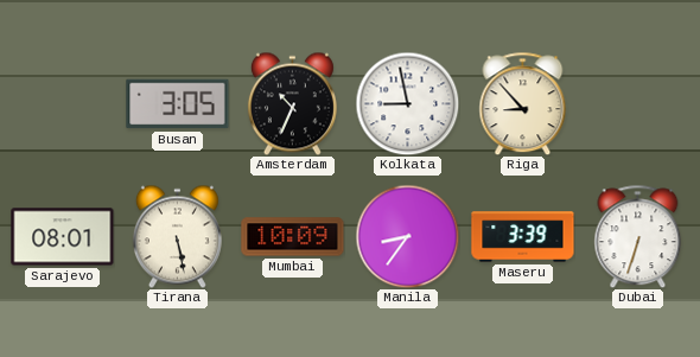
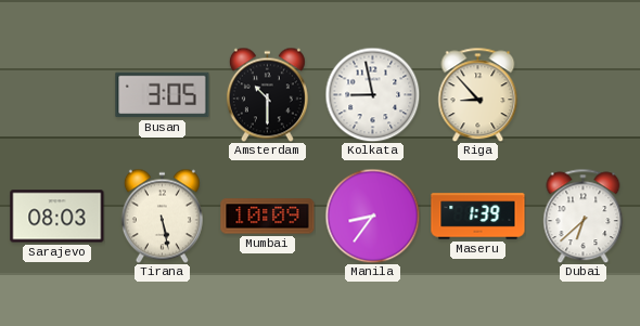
Amsterdam: 10:34 -> 10:30 (267, 94)
Sarajevo: 08:01 -> 08:03 (57, 217)
Maseru: 3:39 -> 1:39 (478, 217)
Dubai: 6:33 -> 6:38 (584, 216)
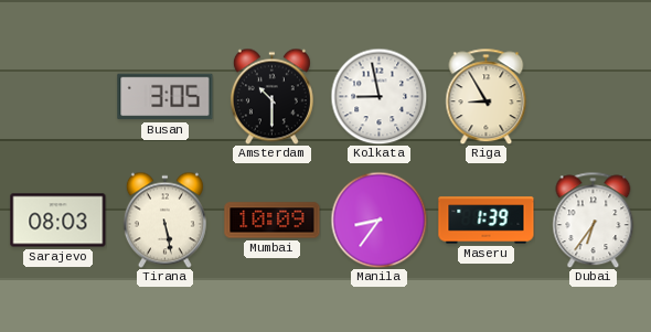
Riga: 8:53 -> 8:55 (487, 96)
Dubai: 6:38 -> 6:36 (594, 219)
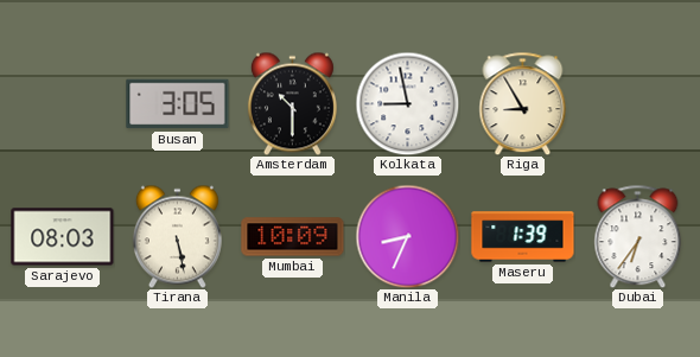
Manila: 8:36 -> 8:34 (407, 236)
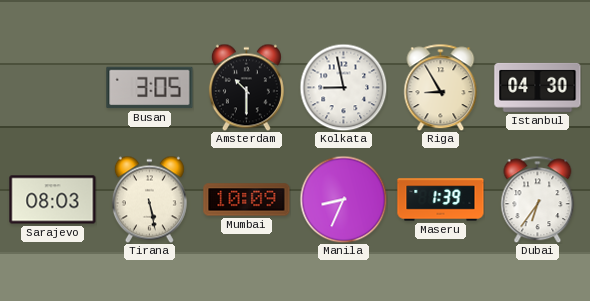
Istanbul: none -> 04:30 (538, 87)
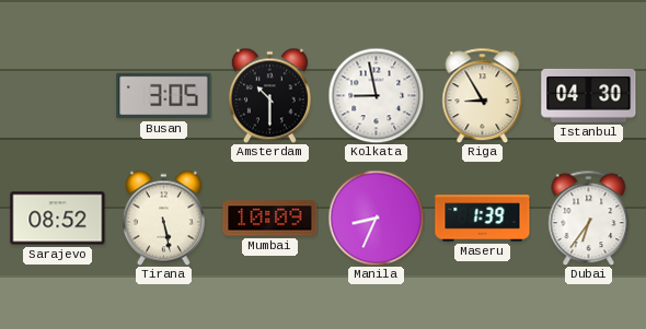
Sarajevo: 08:03 -> 08:52 (58, 219)
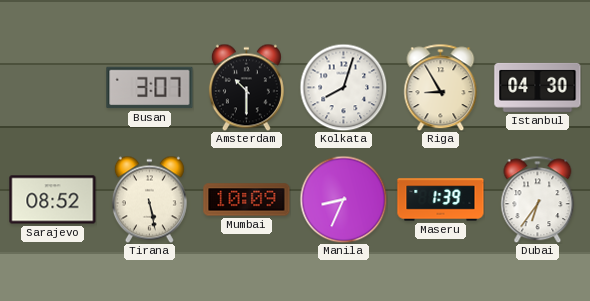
Busan: 3:05 -> 3:07 (150, 88)
Kolkata: 8:58 -> 8:03 (343, 87)
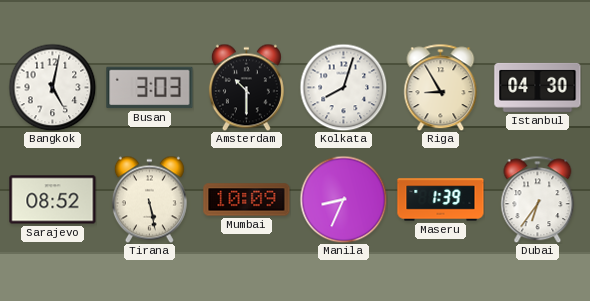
Bangkok: none -> 5:02 (52, 87)
Busan: 3:07 -> 3:03 (150, 88)
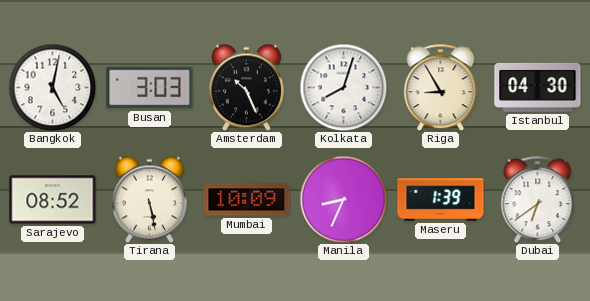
Amsterdam: 10:30 -> 10:26 (246, 87)
Dubai: 6:36 -> 6:39 (538, 199)
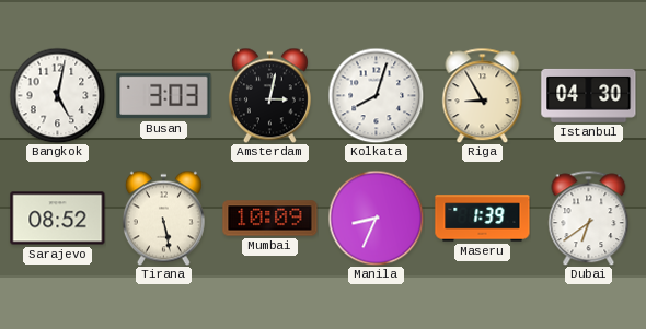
Amsterdam: 10:26 -> 3:02 (269, 95)
